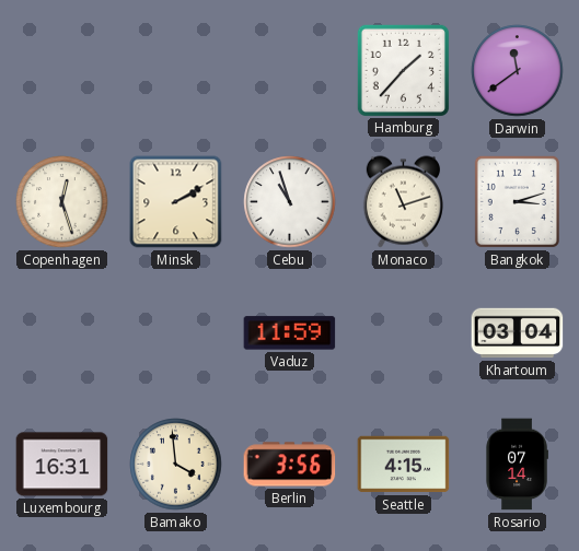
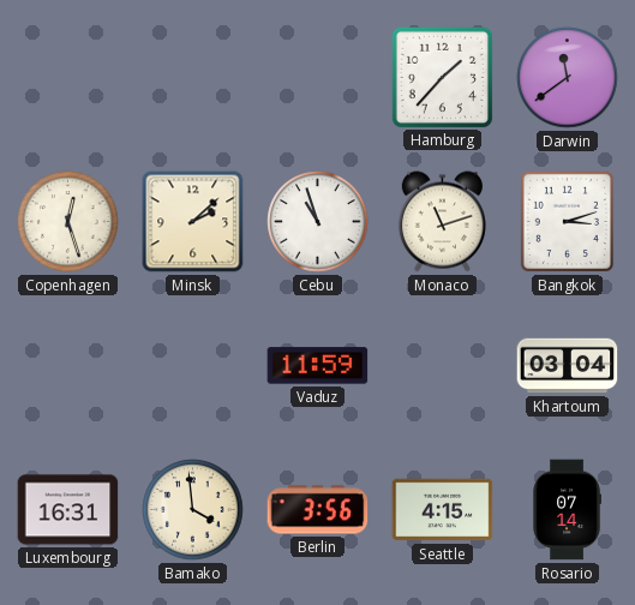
Minsk: 2:10 -> 2:08 (193, 222)
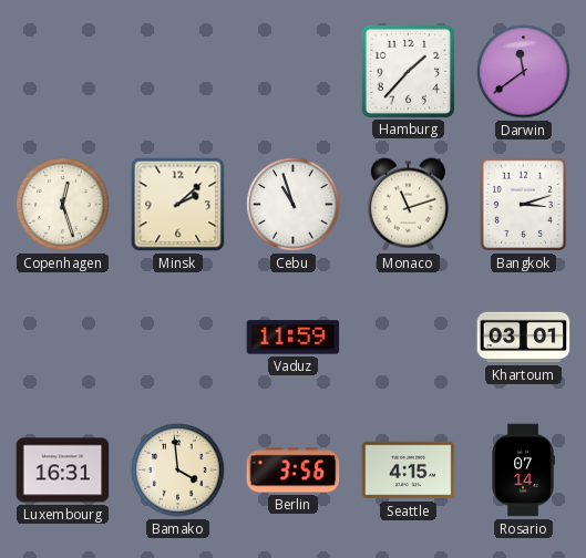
Khartoum: 03:04 -> 03:01 (524, 338)
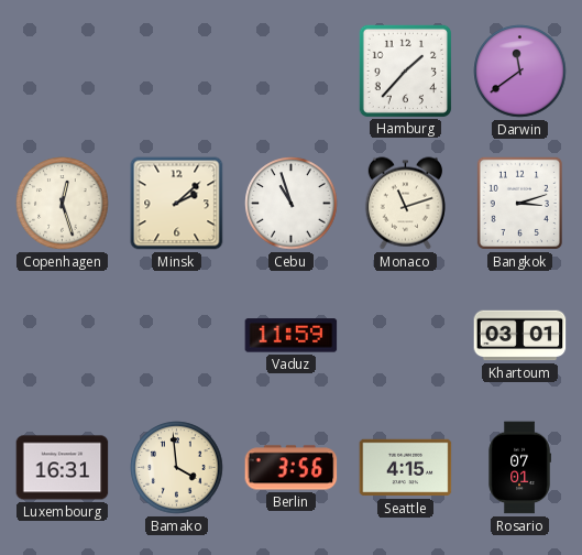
Rosario: 07:14 -> 07:01 (519, 468)
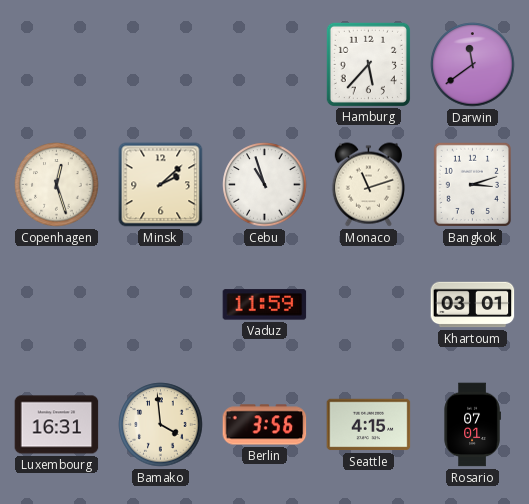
Hamburg: 1:37 -> 5:37 (368, 64)
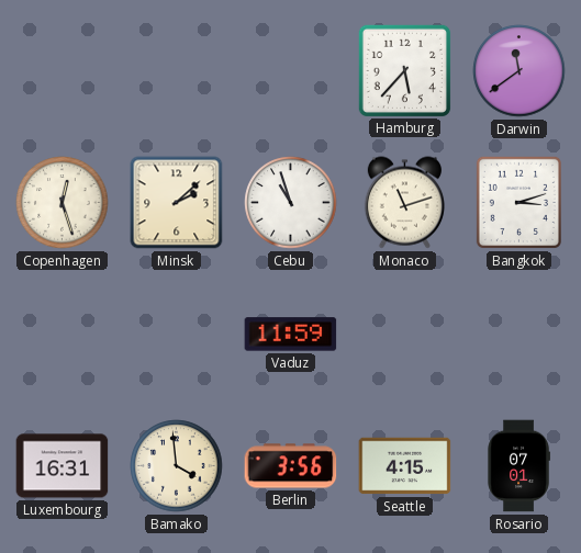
Khartoum: 03:01 -> none (473, 305)
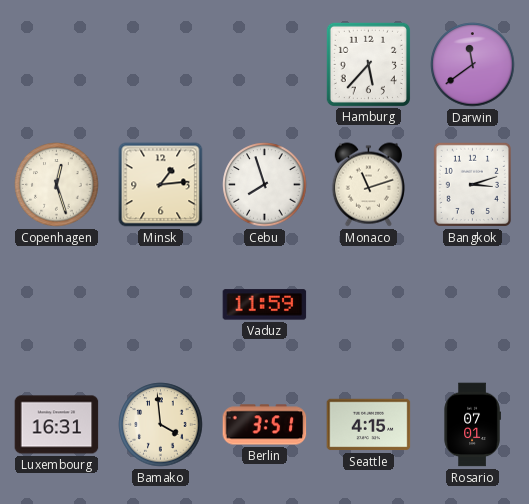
Minsk: 2:08 -> 1:14 (161, 185)
Cebu: 10:57 -> 7:57 (265, 185)
Berlin: 3:56 -> 3:51 (265, 425)
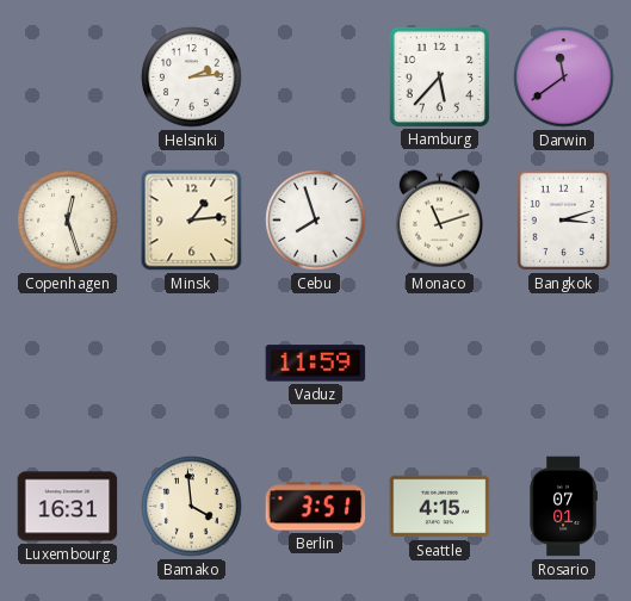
Helsinki: none -> 2:14 (192, 78)
